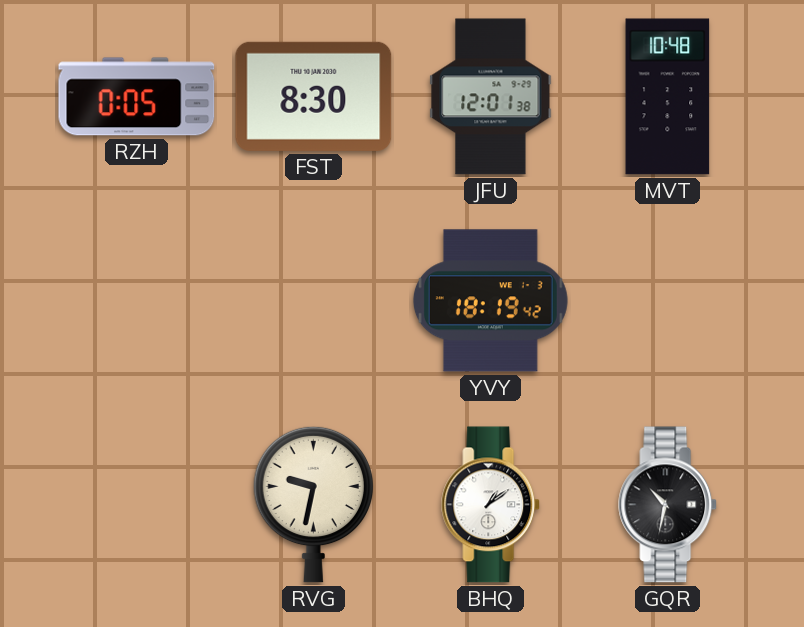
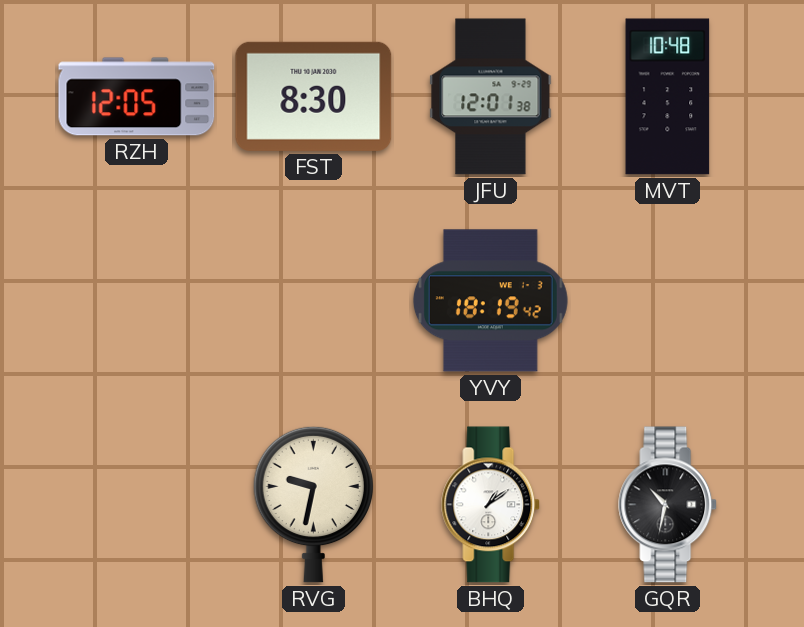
RZH: 0:05 -> 12:05 (137, 97)
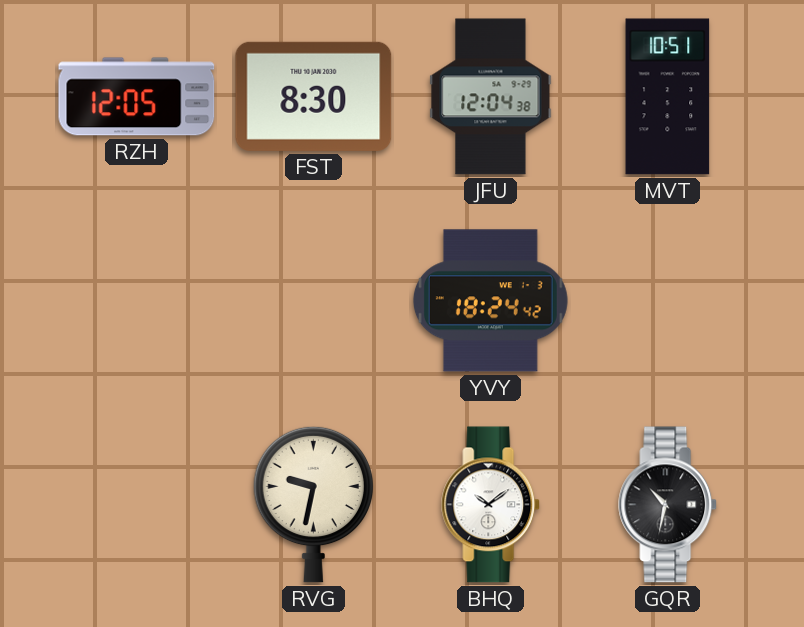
JFU: 12:01 -> 12:04 (491, 97)
MVT: 10:48 -> 10:51 (668, 97)
YVY: 18:19 -> 18:24 (490, 301)
BHQ: 1:09 -> 10:09 (491, 505)
